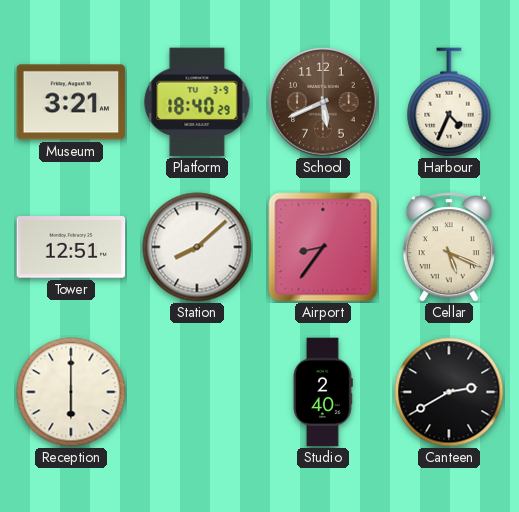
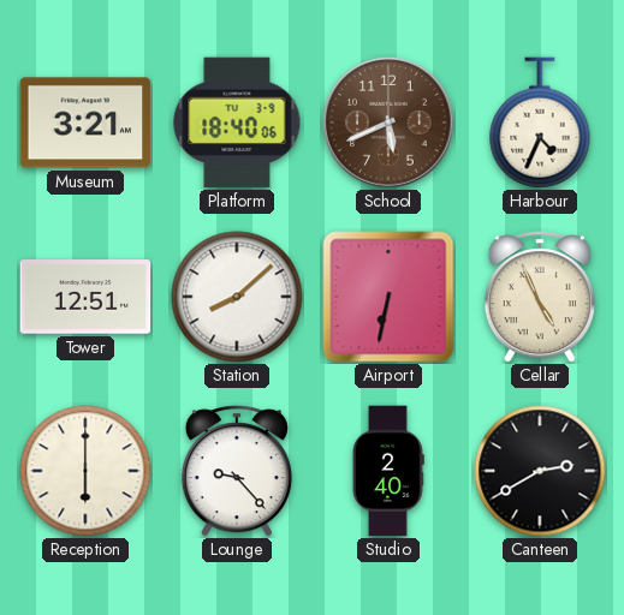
Platform: 18:40:29 -> 18:40:06 (237, 123)
Airport: 8:36 -> 6:32 (388, 297)
Cellar: 5:19 -> 4:56 (540, 297)
Lounge: none -> 9:23 (237, 471)
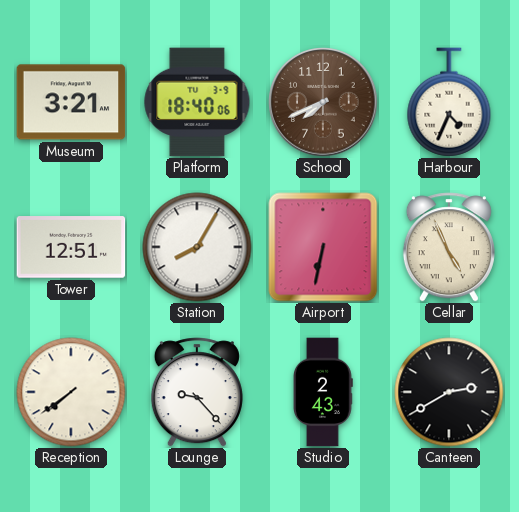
School: 5:41 -> 7:41 (323, 102)
Station: 8:08 -> 8:05 (197, 247)
Reception: 6:00 -> 7:39 (71, 392)
Studio: 2:40 -> 2:43 (324, 392)
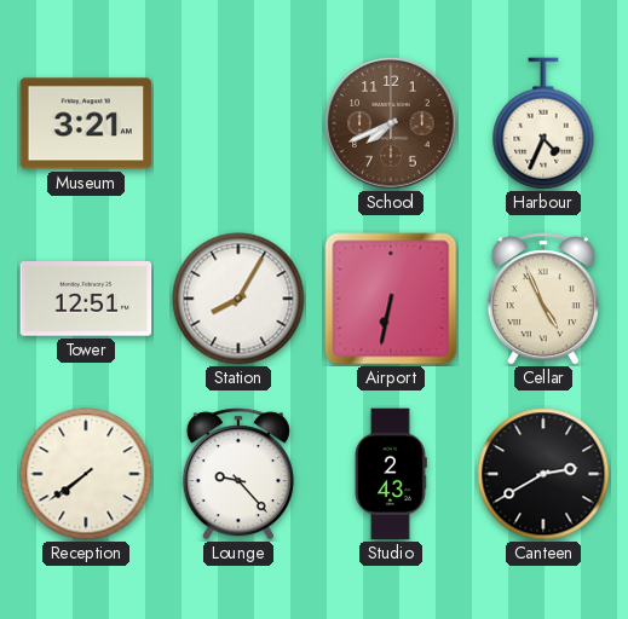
Platform: 18:40 -> none (197, 102)
